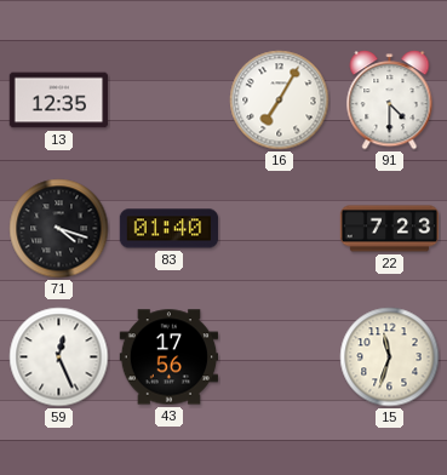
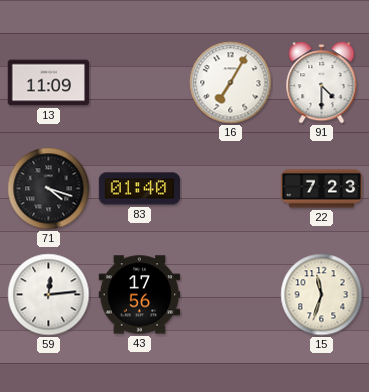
13: 12:35 -> 11:09 (49, 83)
59: 12:26 -> 12:14 (49, 295)
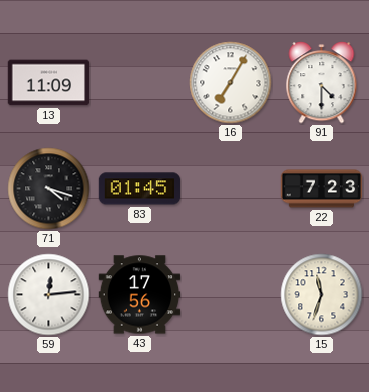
83: 01:40 -> 01:45 (140, 189)
